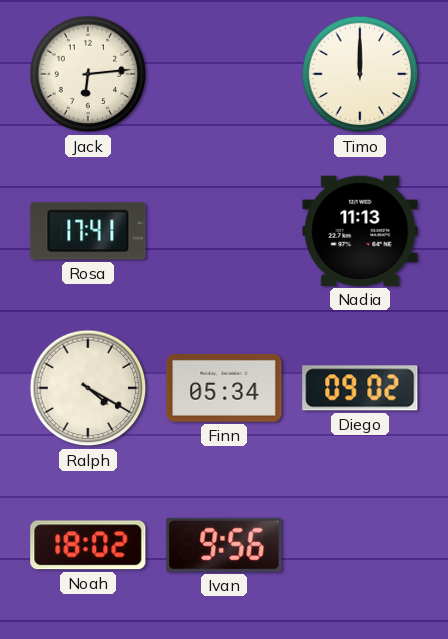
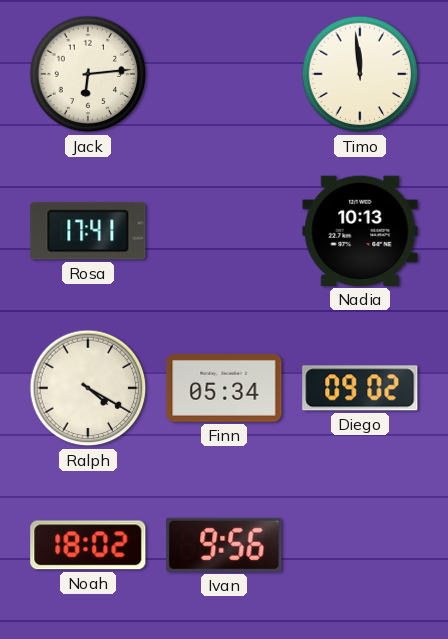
Timo: 12:00 -> 11:59 (360, 74)
Nadia: 11:13 -> 10:13 (360, 231)
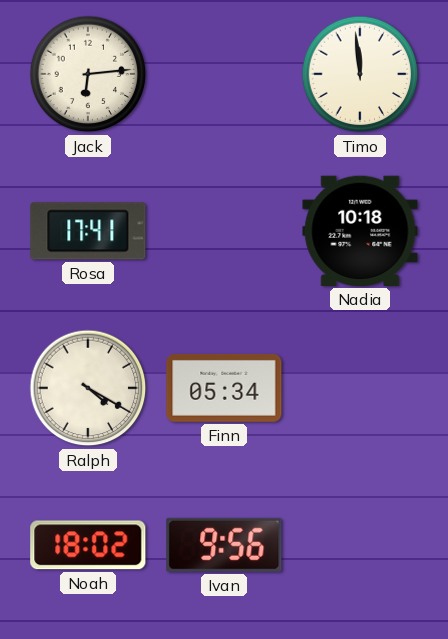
Nadia: 10:13 -> 10:18 (360, 231)
Diego: 09:02 -> none (360, 388)
